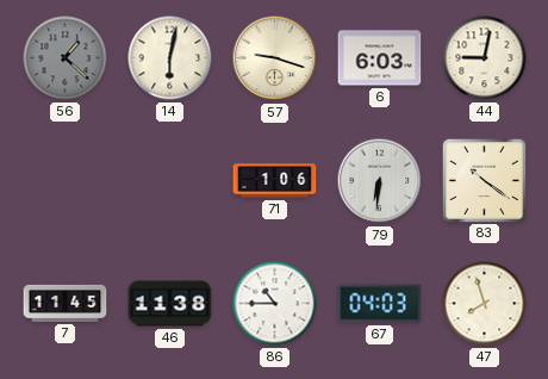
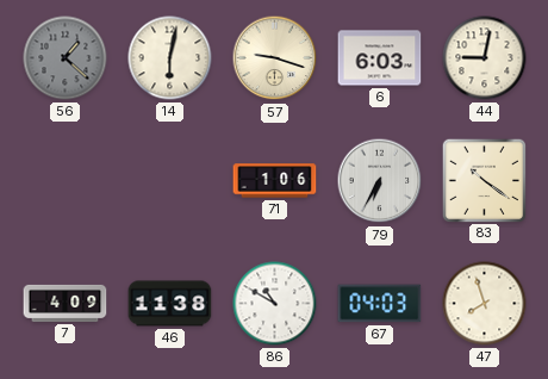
79: 6:31 -> 6:35 (380, 181)
7: 11:45 -> 4:09 (66, 303)
86: 10:45 -> 10:50 (275, 304)
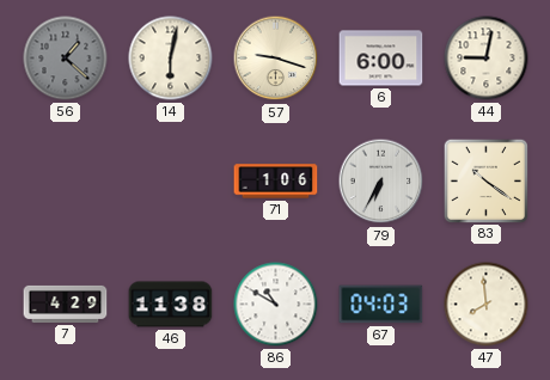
6: 6:03 -> 6:00 (381, 59)
7: 4:09 -> 4:29 (66, 304)
47: 7:57 -> 7:59 (487, 305)
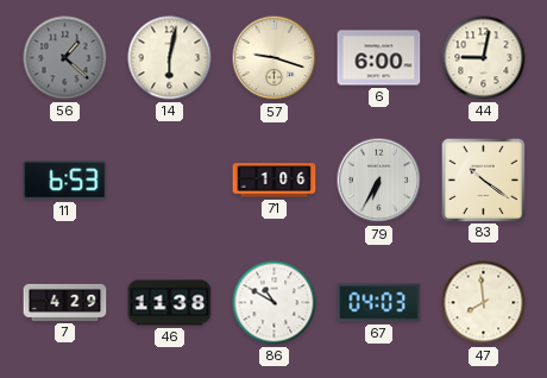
11: none -> 6:53 (65, 181)
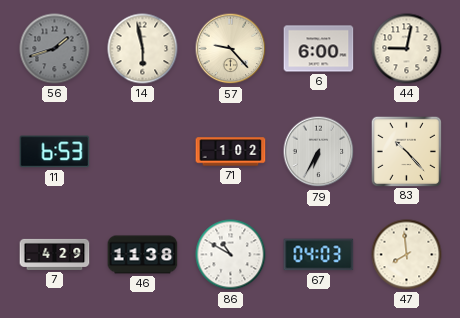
56: 1:22 -> 1:42 (55, 49)
14: 6:02 -> 5:58 (143, 49)
57: 9:18 -> 9:23 (231, 49)
71: 1:06 -> 1:02 (231, 152)
83: 10:21 -> 10:23 (406, 151)
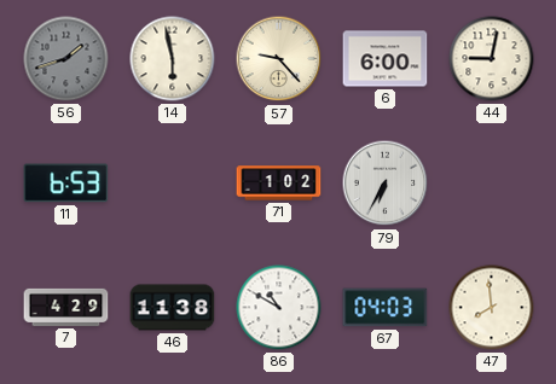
83: 10:23 -> none (406, 151)
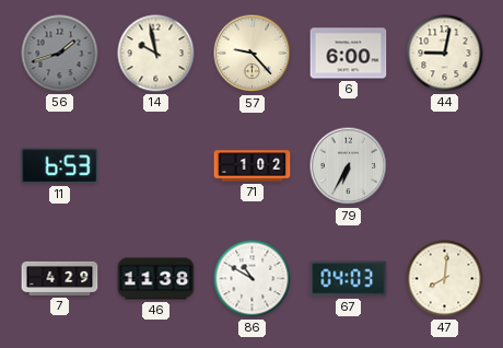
14: 5:58 -> 9:58 (156, 54)
47: 7:59 -> 8:01 (445, 279)
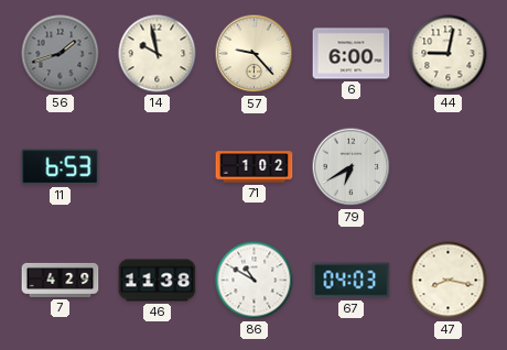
79: 6:35 -> 6:40 (352, 167)
47: 8:01 -> 8:17 (449, 281)
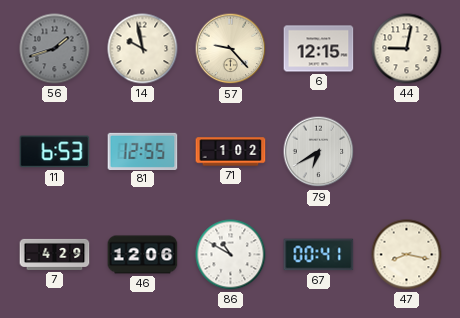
6: 6:00 -> 12:15 (319, 49)
81: none -> 12:55 (143, 151)
46: 11:38 -> 12:06 (143, 255)
67: 04:03 -> 00:41 (319, 255)
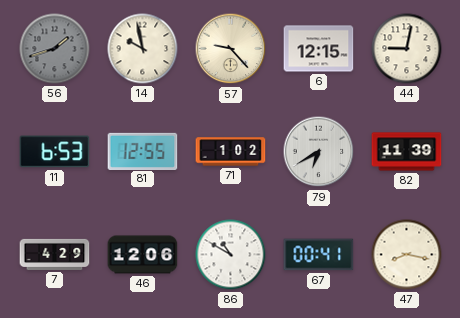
82: none -> 11:39 (407, 152)
